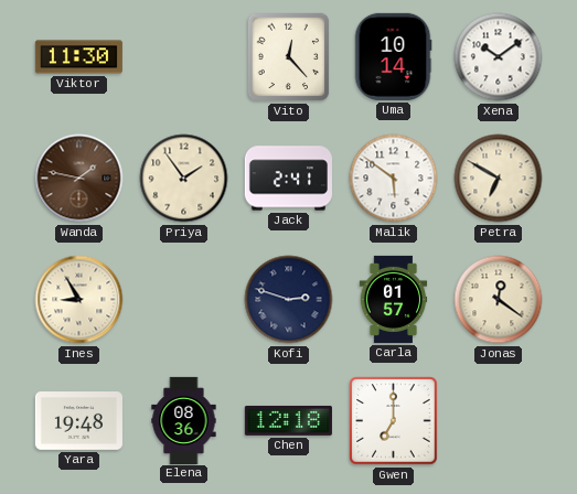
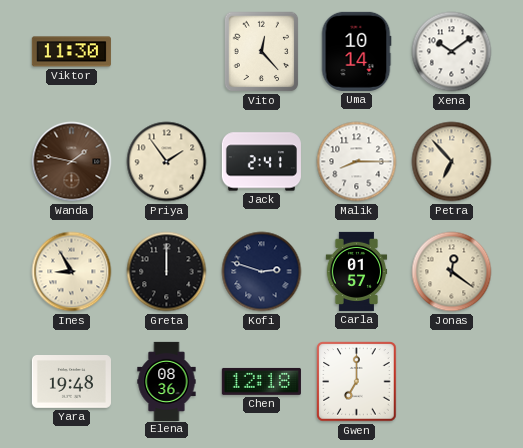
Malik: 5:51 -> 8:15 (357, 162)
Petra: 6:50 -> 6:53 (452, 162)
Greta: none -> 12:00 (167, 272)
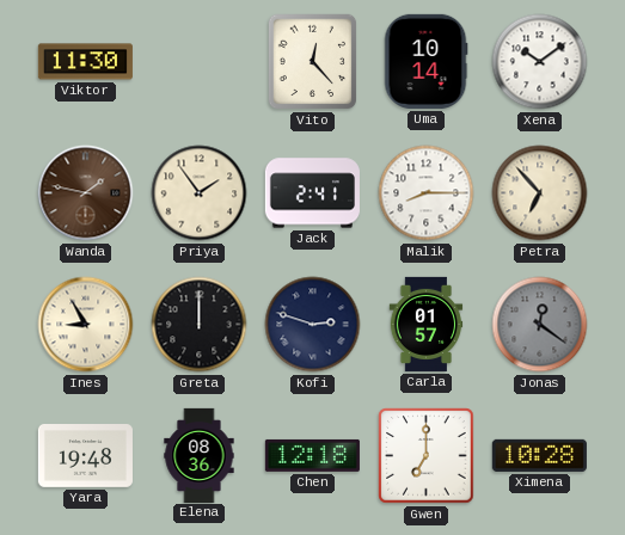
Jonas dial: cream -> grey (540, 325)
Ximena: none -> 10:28 (539, 455)
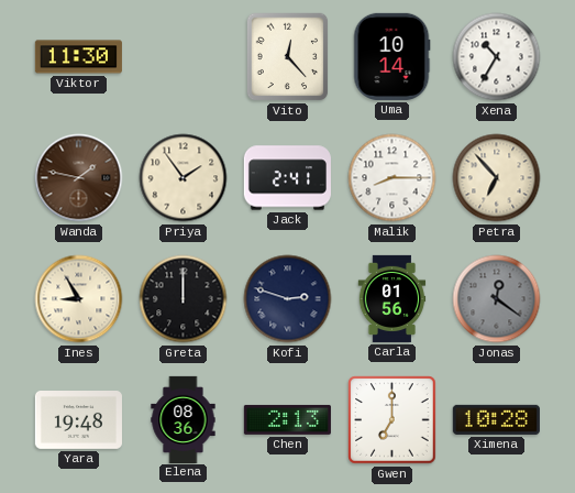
Xena: 10:09 -> 10:35 (497, 57)
Carla: 01:57 -> 01:56 (392, 298)
Chen: 12:18 -> 2:13 (287, 419)
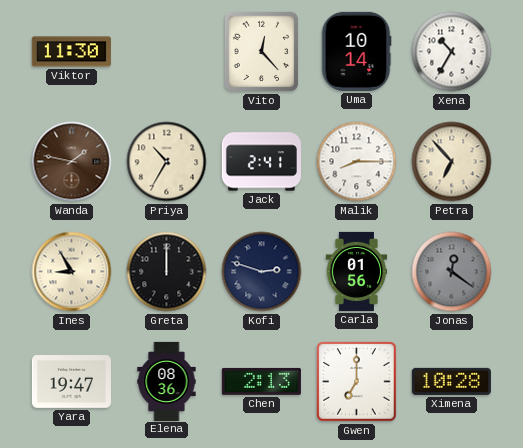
Priya: 1:54 -> 10:35 (167, 162)
Yara: 19:48 -> 19:47 (71, 382)
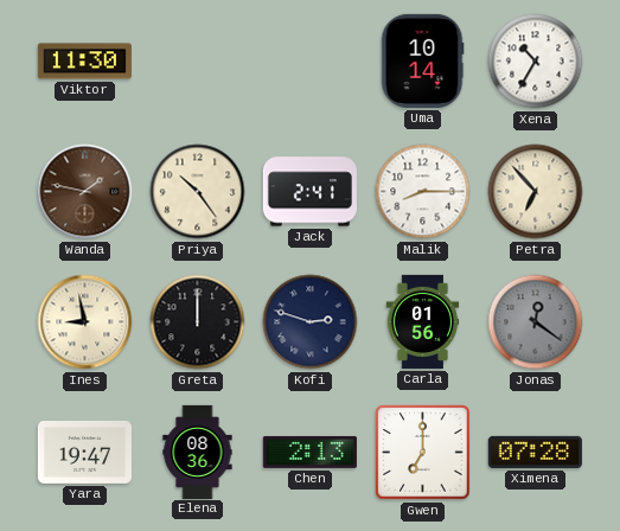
Vito: 12:23 -> none (262, 52)
Priya: 10:35 -> 10:24 (198, 192)
Ines: 8:55 -> 8:58 (85, 322)
Ximena: 10:28 -> 07:28 (535, 452)
